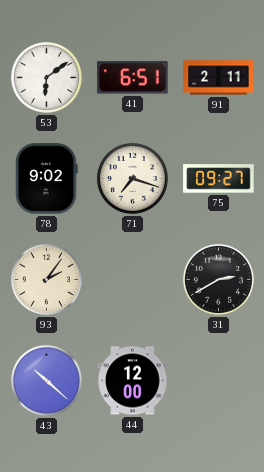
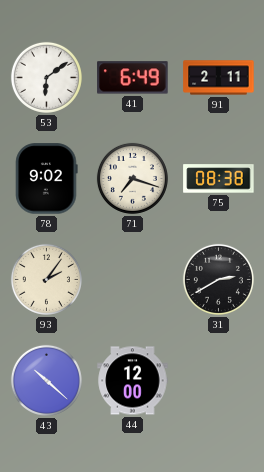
41: 6:51 -> 6:49 (133, 78)
75: 09:27 -> 08:38 (219, 179)
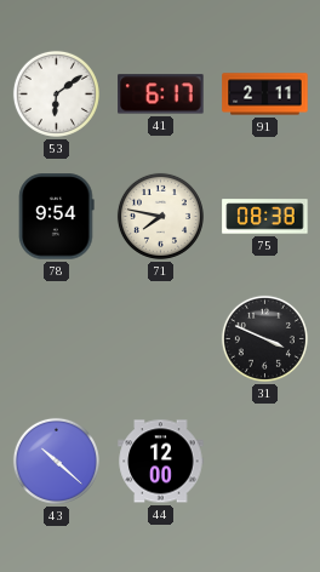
41: 6:49 -> 6:17 (161, 95)
78: 9:02 -> 9:54 (57, 217)
71: 7:18 -> 7:47 (160, 216)
93: 2:06 -> none (46, 279)
31: 2:40 -> 3:49 (264, 338)
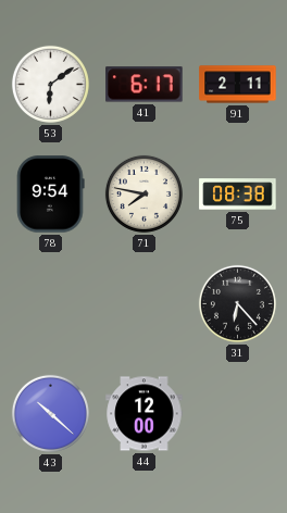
31: 3:49 -> 6:23 (237, 303)
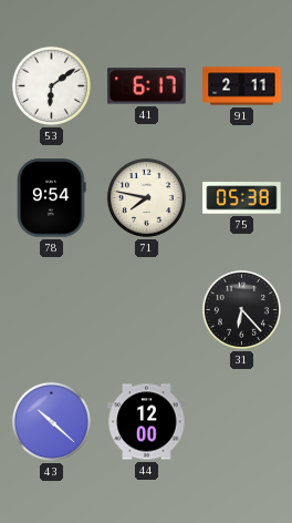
75: 08:38 -> 05:38 (242, 198)
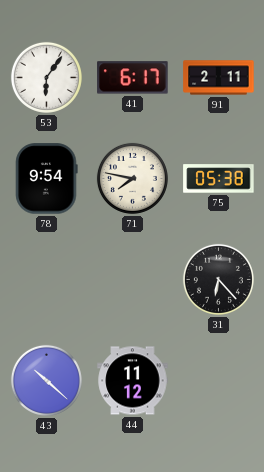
53: 6:09 -> 6:06 (46, 77)
44: 12:00 -> 11:12 (133, 381)
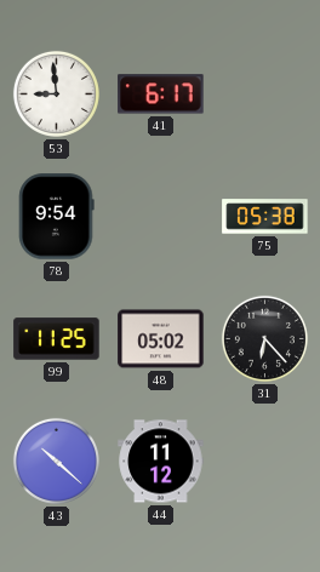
53: 6:06 -> 8:59 (56, 93)
91: 2:11 -> none (219, 78)
71: 7:47 -> none (132, 178)
99: none -> 11:25 (57, 339)
48: none -> 05:02 (161, 339)
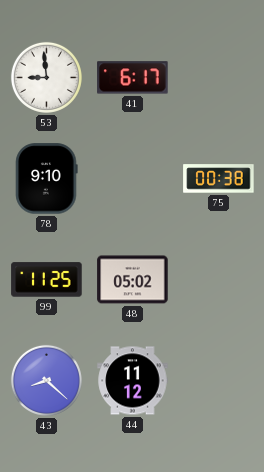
78: 9:54 -> 9:10 (47, 179)
75: 05:38 -> 00:38 (219, 179)
31: 6:23 -> none (264, 338)
43: 10:22 -> 8:22 (46, 380)
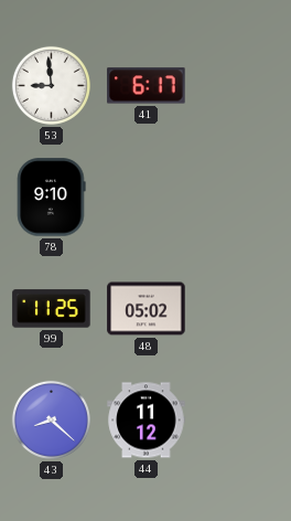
75: 00:38 -> none (219, 179)
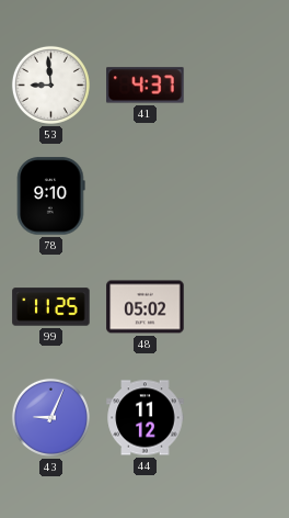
41: 6:17 -> 4:37 (146, 86)
43: 8:22 -> 9:04 (50, 417)
